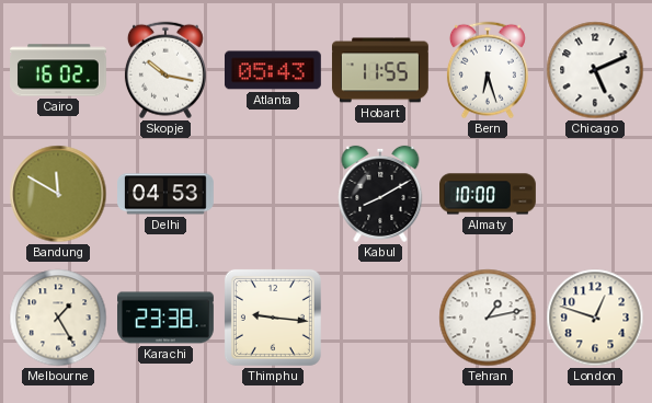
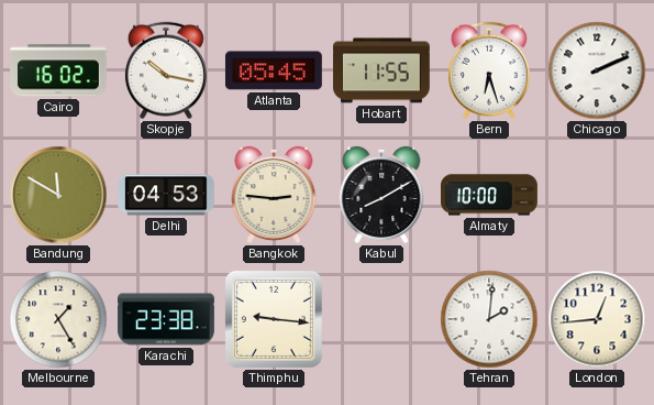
Atlanta: 05:43 -> 05:45 (274, 70)
Chicago: 5:11 -> 2:11 (597, 70)
Bangkok: none -> 2:46 (274, 195)
Tehran: 1:13 -> 2:01 (489, 319)
London: 12:48 -> 12:44 (597, 319)
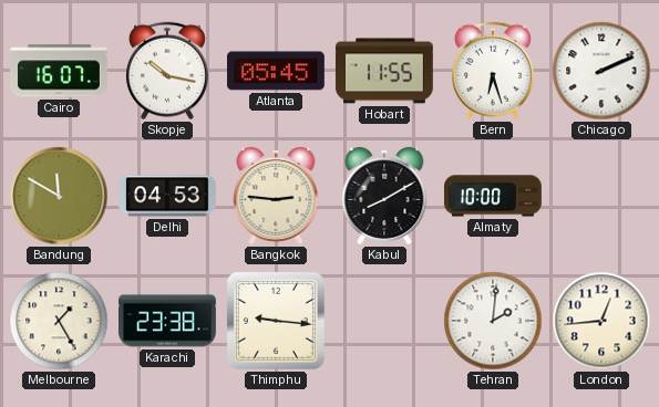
Cairo: 16:02 -> 16:07 (60, 71)
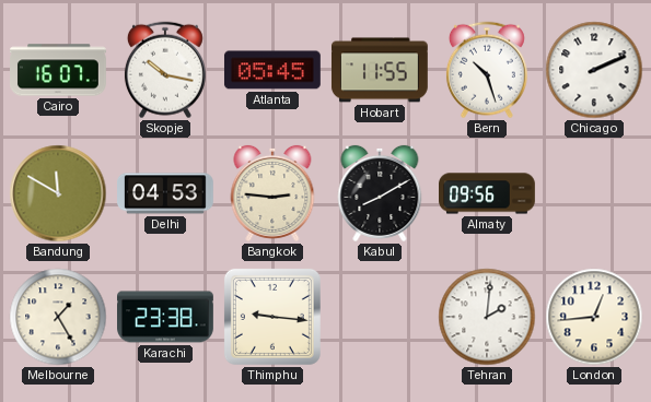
Bern: 6:27 -> 10:27 (487, 70)
Almaty: 10:00 -> 09:56 (488, 193)
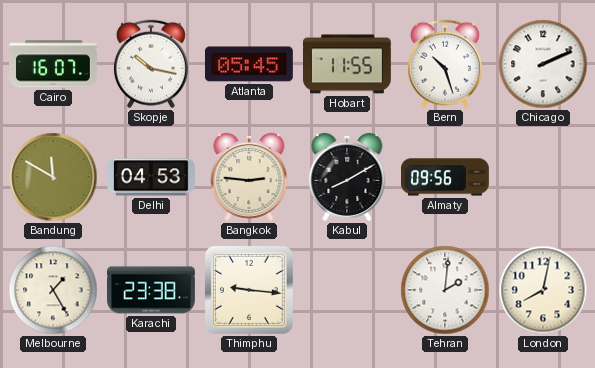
London: 12:44 -> 8:02 (543, 290)
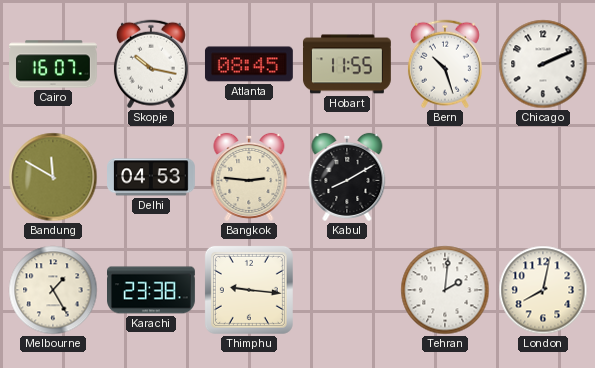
Atlanta: 05:45 -> 08:45 (249, 64)
Almaty: 09:56 -> none (446, 177)
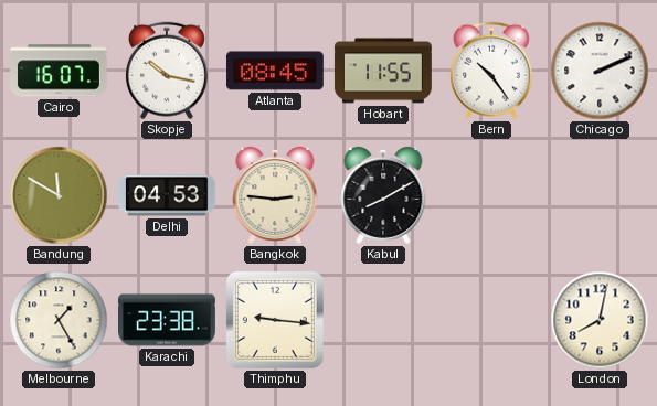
Bern: 10:27 -> 10:24 (491, 71)
Tehran: 2:01 -> none (445, 290)
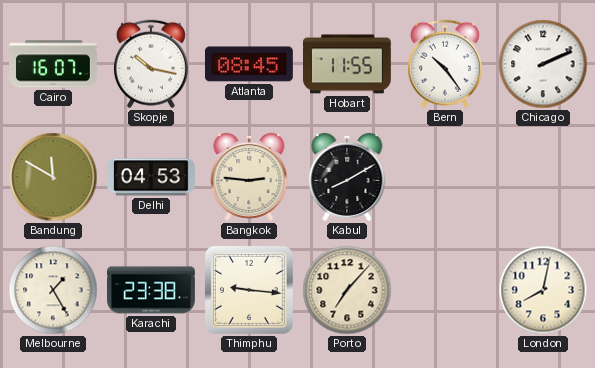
Porto: none -> 7:07 (347, 290)
